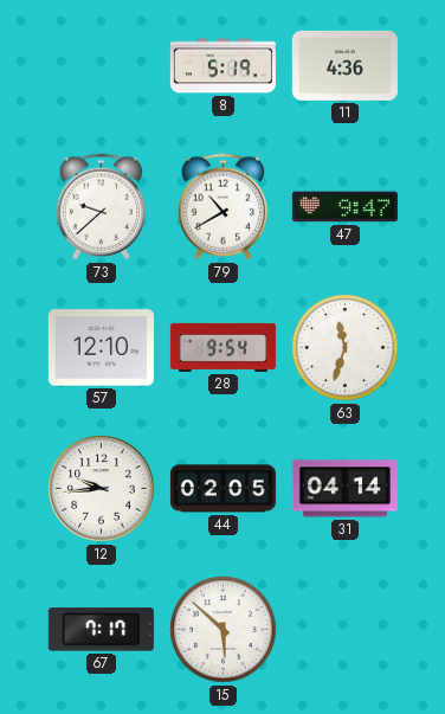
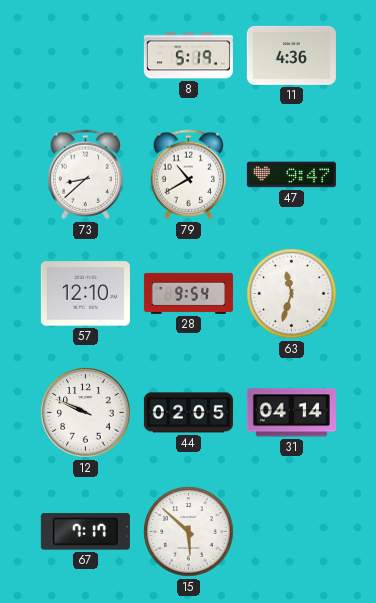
73: 9:38 -> 8:38 (86, 175)
12: 9:44 -> 9:49 (86, 413)
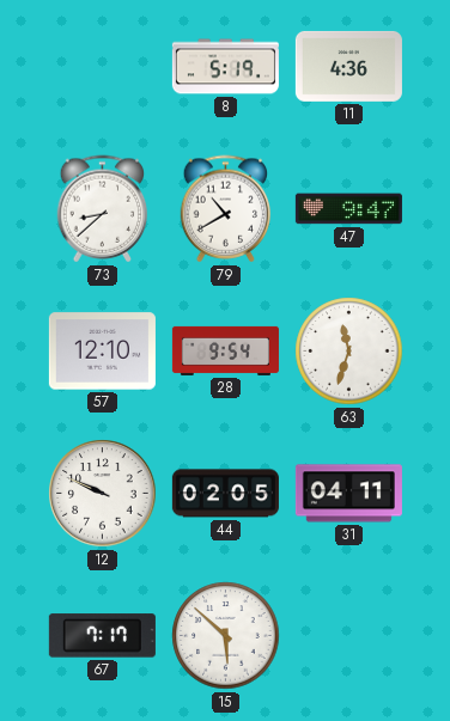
31: 04:14 -> 04:11 (348, 494)
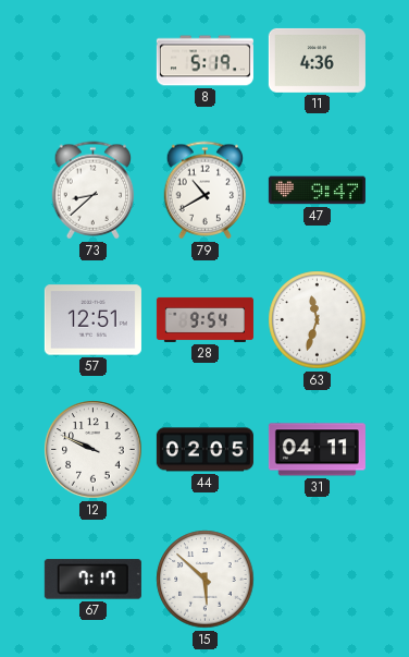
57: 12:10 -> 12:51 (92, 320)
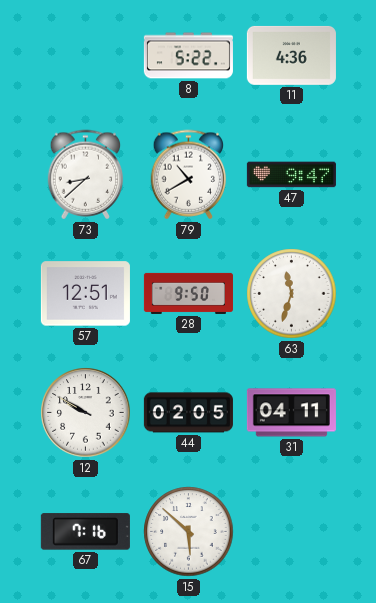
8: 5:19 -> 5:22 (188, 56)
28: 9:54 -> 9:50 (188, 293)
12: 9:49 -> 9:50 (86, 413)
67: 7:17 -> 7:16 (85, 532)
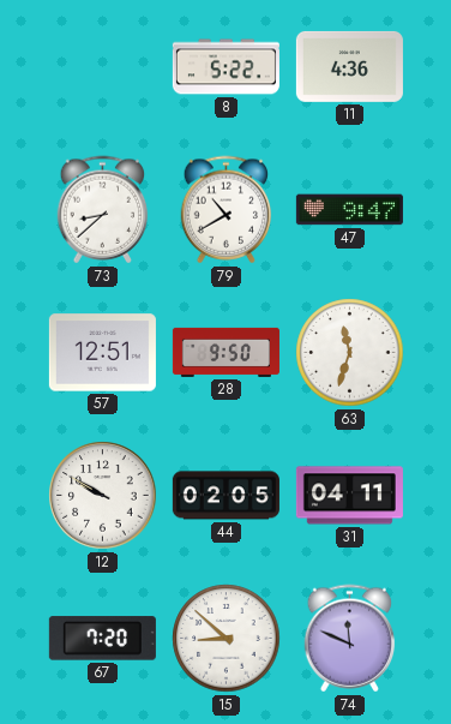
67: 7:16 -> 7:20 (102, 639)
15: 5:52 -> 8:52 (227, 639)
74: none -> 11:49 (350, 639)
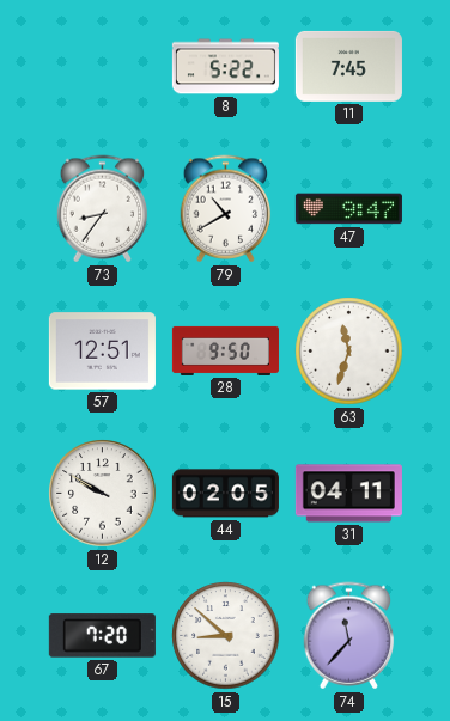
11: 4:36 -> 7:45 (348, 66)
73: 8:38 -> 8:36 (103, 209)
74: 11:49 -> 11:37 (349, 636)
